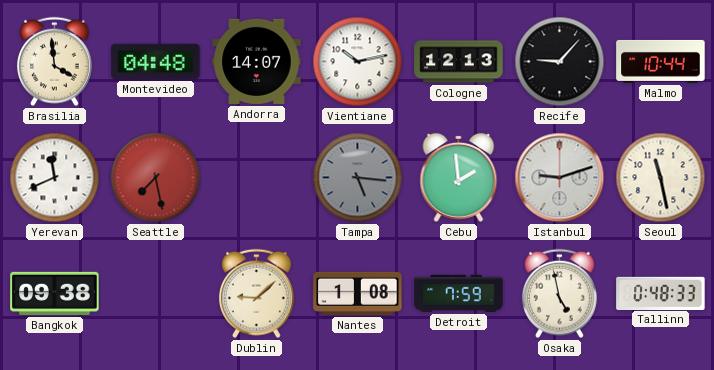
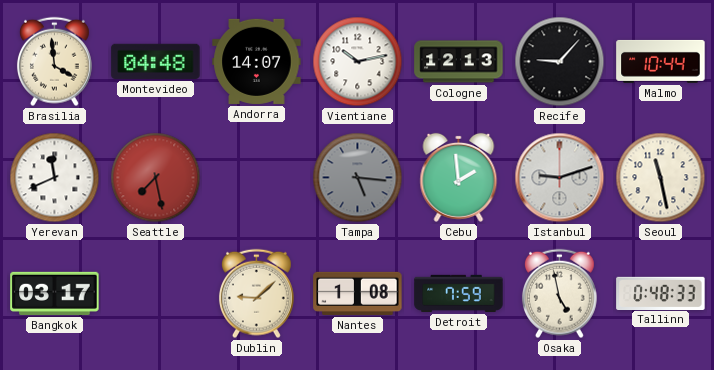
Bangkok: 09:38 -> 03:17 (55, 293)
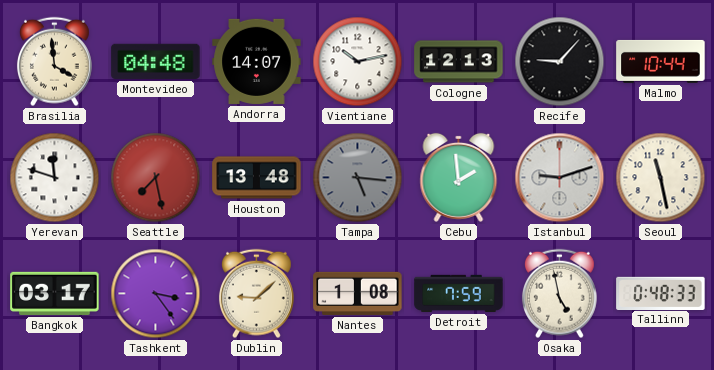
Yerevan: 11:41 -> 11:48 (55, 178)
Houston: none -> 13:48 (257, 178)
Tashkent: none -> 3:24 (156, 294)
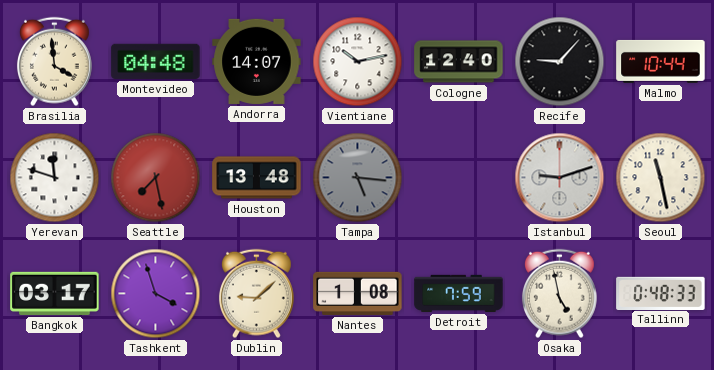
Cologne: 12:13 -> 12:40 (459, 62)
Cebu: 1:59 -> none (459, 177)
Tashkent: 3:24 -> 3:57 (156, 294)
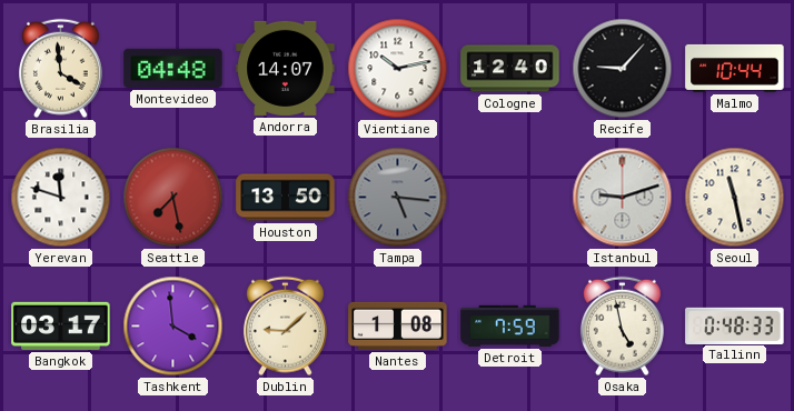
Houston: 13:48 -> 13:50 (286, 198)
Tashkent: 3:57 -> 3:59 (173, 327)
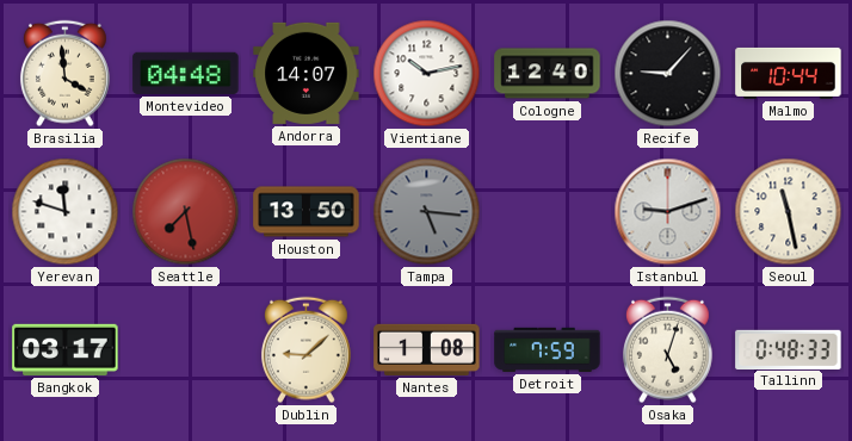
Tashkent: 3:59 -> none (173, 327)
Osaka: 4:58 -> 5:03 (667, 350)
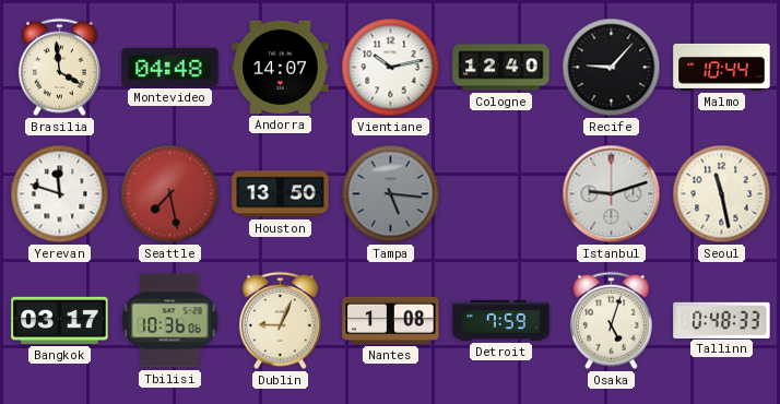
Tbilisi: none -> 10:36 (170, 321)
Dublin: 9:08 -> 9:04 (280, 321)
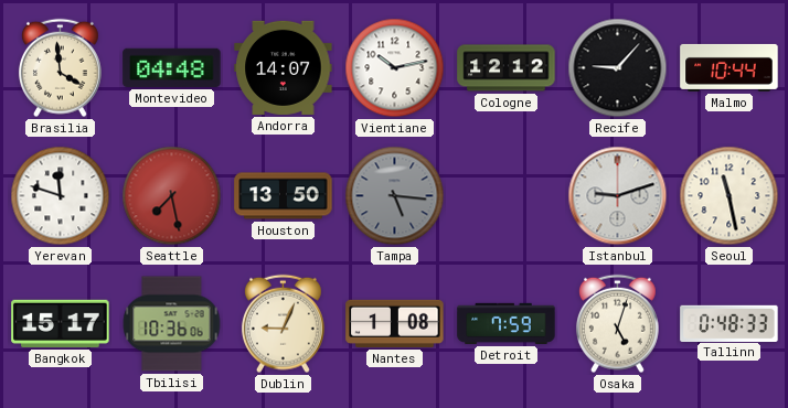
Cologne: 12:40 -> 12:12 (507, 68)
Bangkok: 03:17 -> 15:17 (61, 323)
